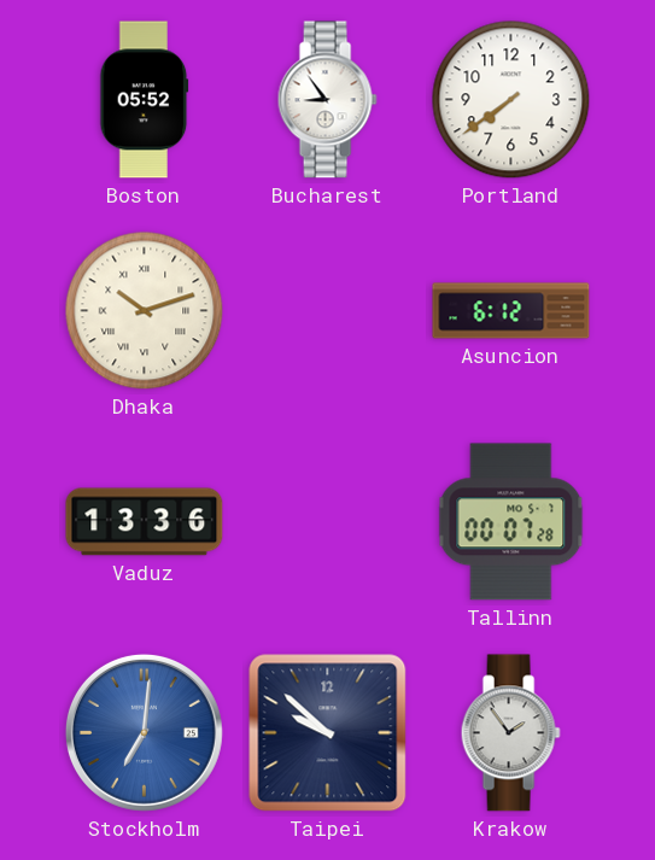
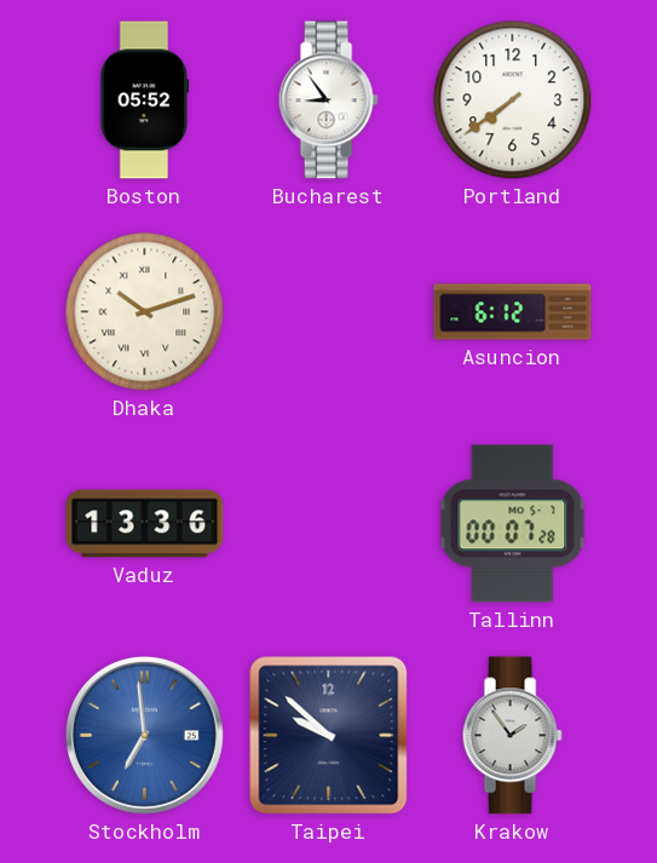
Stockholm: 7:01 -> 6:59 (144, 735)
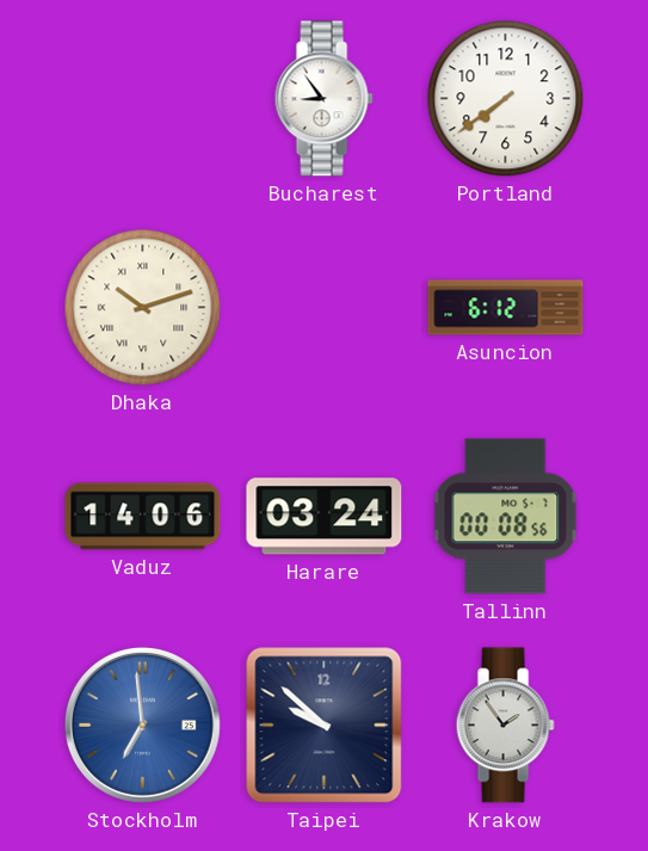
Boston: 05:52 -> none (145, 100)
Vaduz: 13:36 -> 14:06 (143, 517)
Harare: none -> 03:24 (325, 517)
Tallinn: 00:07 -> 00:08 (506, 517)
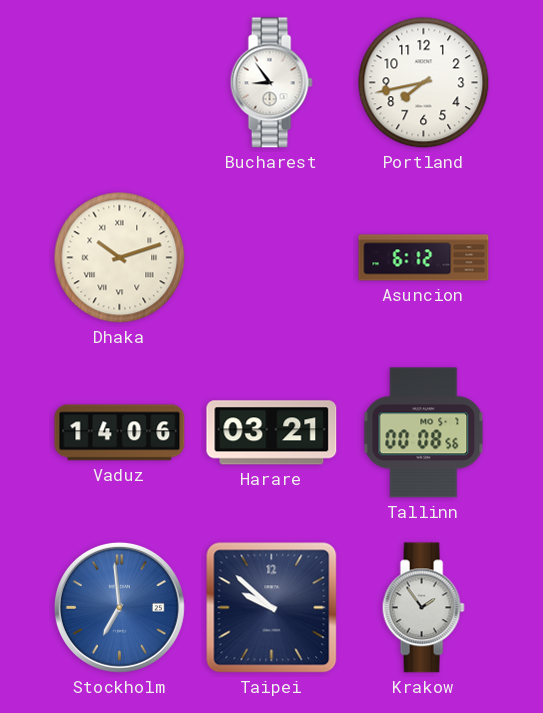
Portland: 7:39 -> 7:43 (424, 83)
Harare: 03:24 -> 03:21 (272, 433)
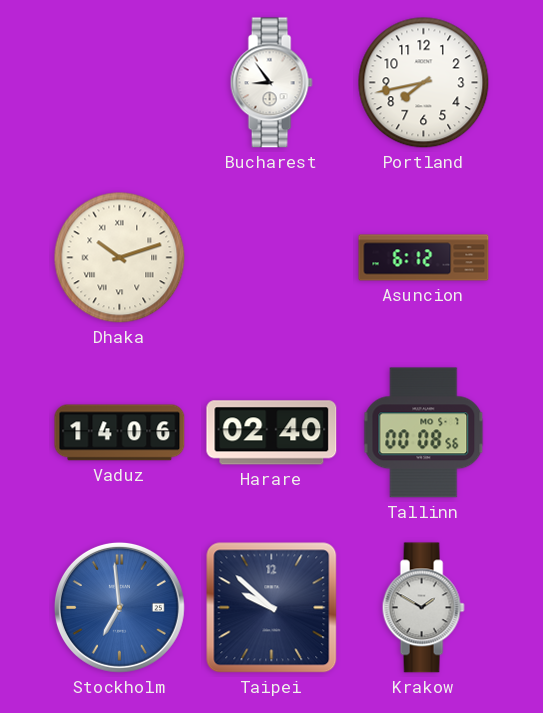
Harare: 03:21 -> 02:40 (272, 433)
Krakow: 1:54 -> 1:50 (423, 608)
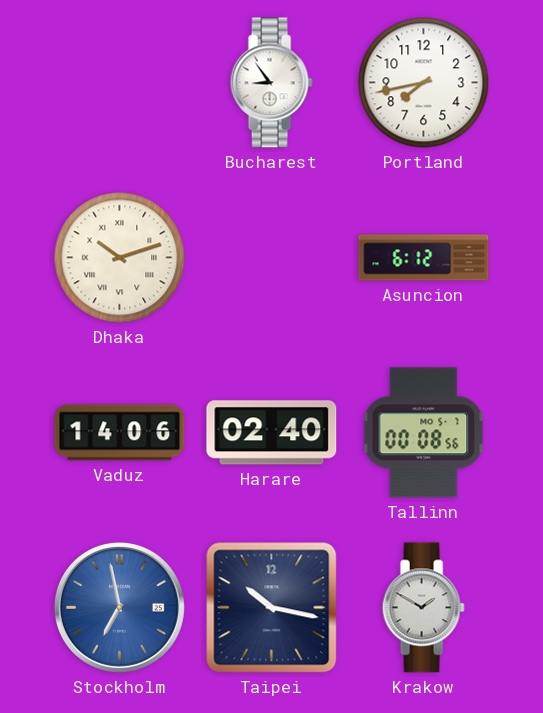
Stockholm: 6:59 -> 6:58 (119, 607)
Taipei: 9:52 -> 10:17 (272, 608)
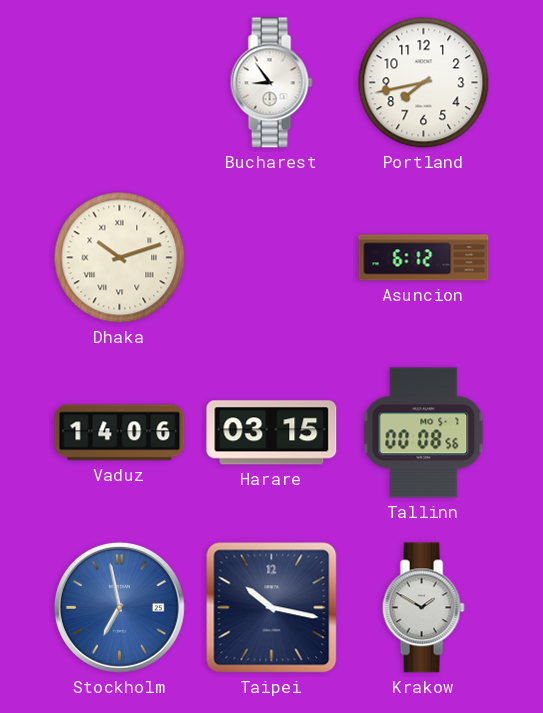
Harare: 02:40 -> 03:15 (272, 433)
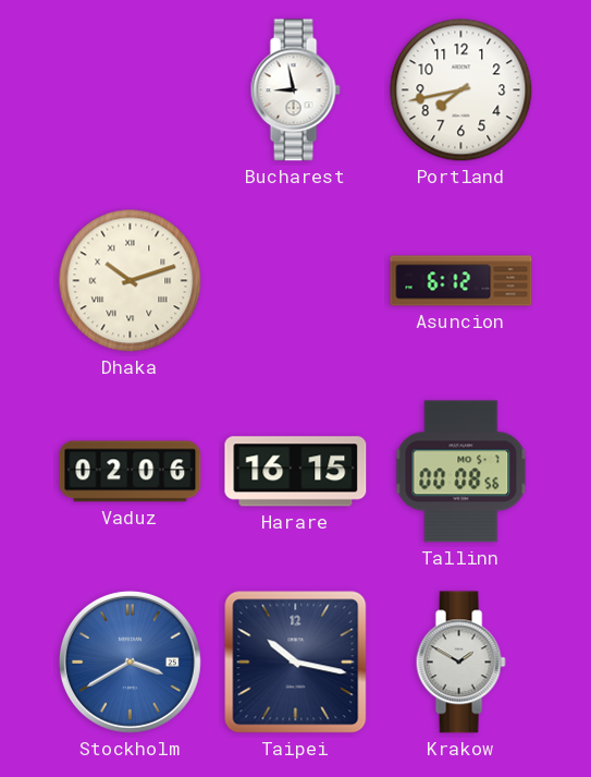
Bucharest: 8:54 -> 8:58 (295, 90)
Vaduz: 14:06 -> 02:06 (131, 472)
Harare: 03:15 -> 16:15 (296, 472)
Stockholm: 6:58 -> 3:40 (130, 661)
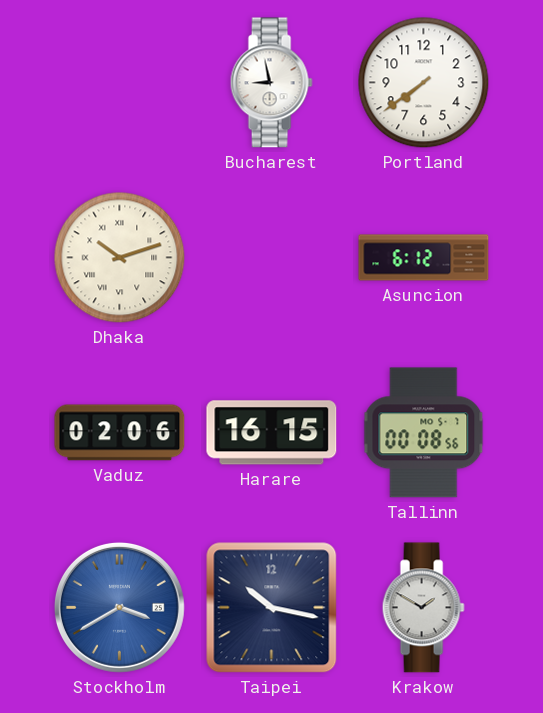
Portland: 7:43 -> 7:39 (424, 83)
